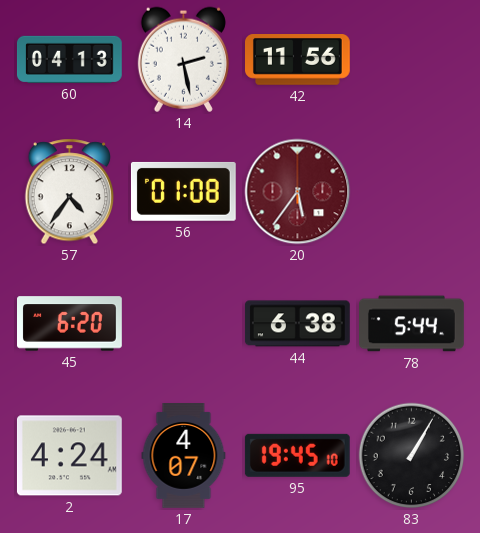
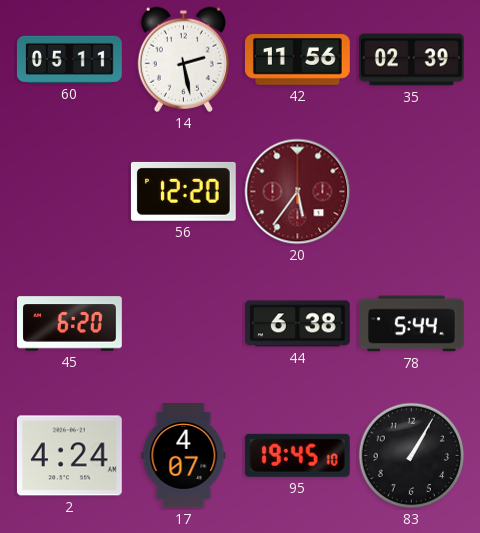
60: 04:13 -> 05:11 (70, 59)
35: none -> 02:39 (411, 60)
57: 4:36 -> none (70, 192)
56: 01:08 -> 12:20 (183, 191)
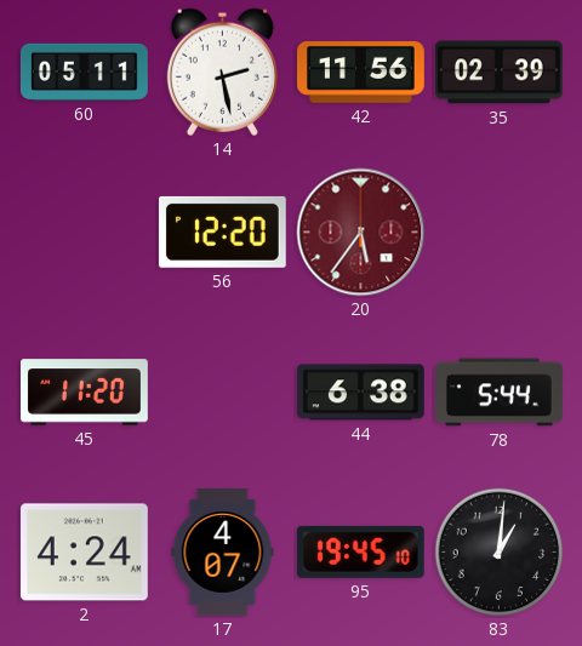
45: 6:20 -> 11:20 (85, 393)
83: 1:05 -> 1:01 (500, 553)
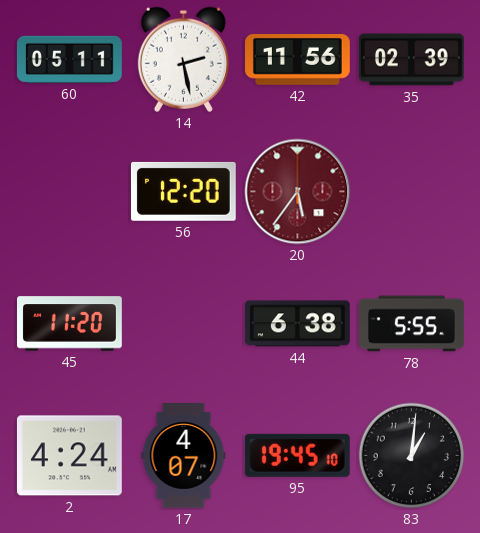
78: 5:44 -> 5:55 (412, 324)
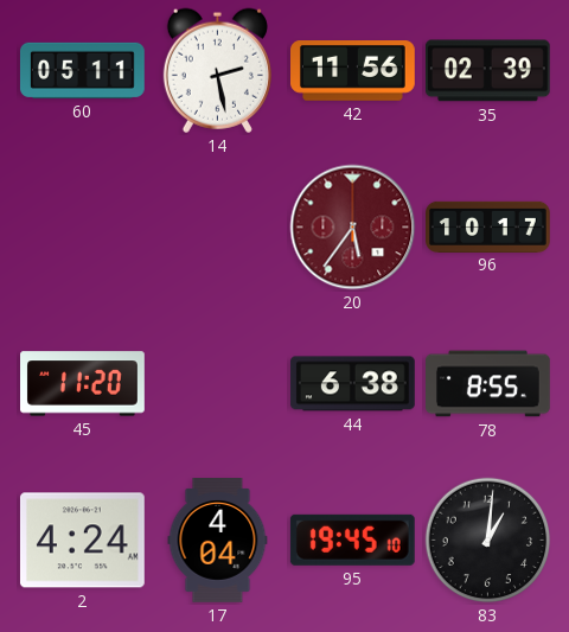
56: 12:20 -> none (183, 191)
96: none -> 10:17 (488, 226)
78: 5:55 -> 8:55 (488, 384)
17: 4:07 -> 4:04 (218, 541)
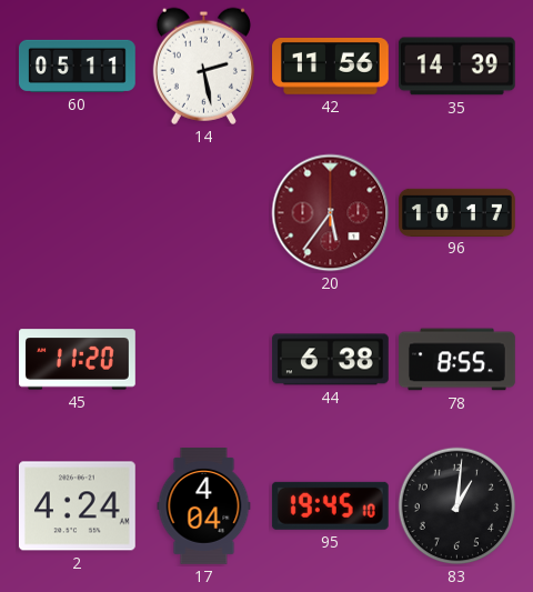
35: 02:39 -> 14:39 (456, 67)
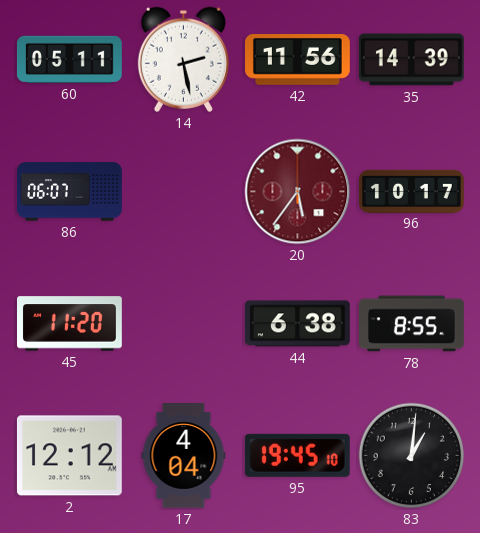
86: none -> 06:07 (70, 192)
2: 4:24 -> 12:12 (69, 456)
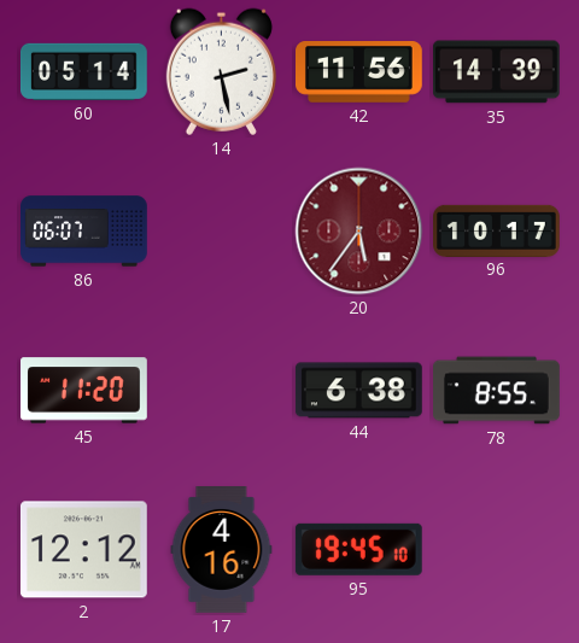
60: 05:11 -> 05:14 (84, 71)
17: 4:04 -> 4:16 (222, 550)
83: 1:01 -> none (412, 456)
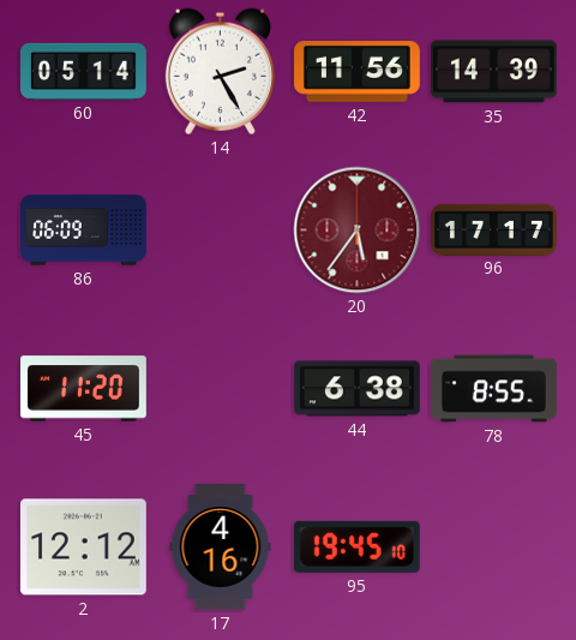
14: 2:28 -> 2:25 (220, 71)
86: 06:07 -> 06:09 (84, 231)
96: 10:17 -> 17:17 (494, 229)
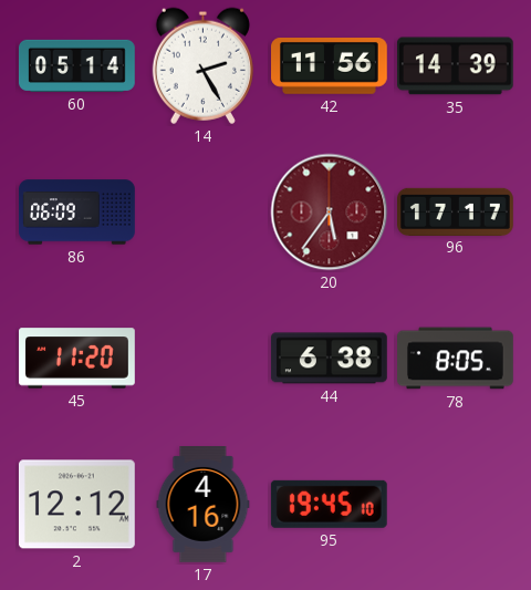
78: 8:55 -> 8:05 (456, 359)
